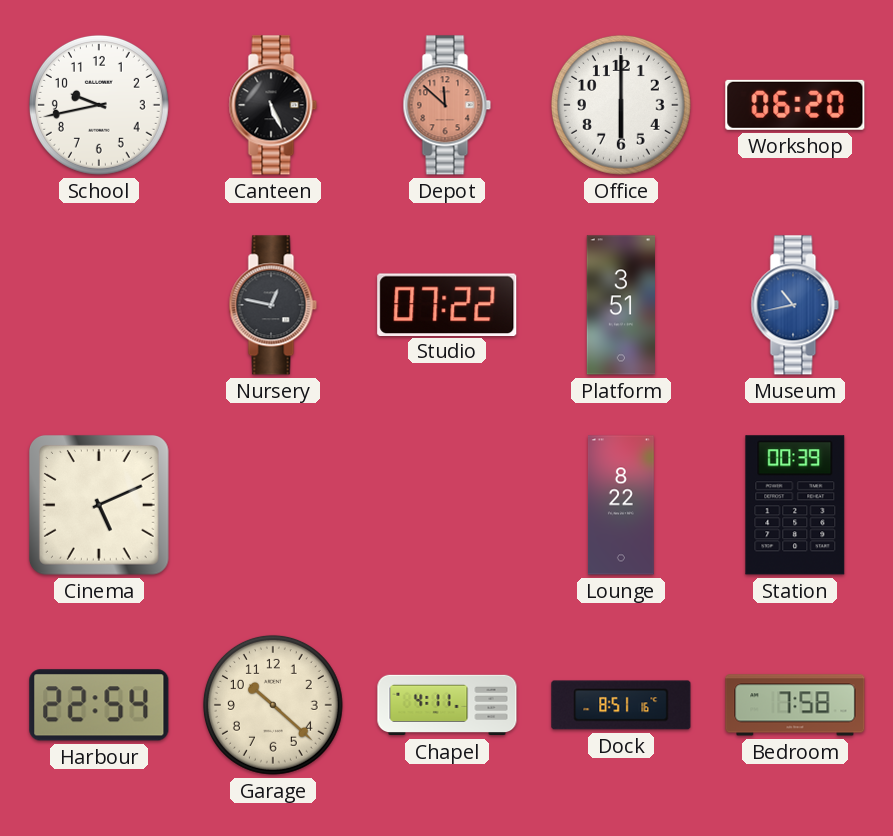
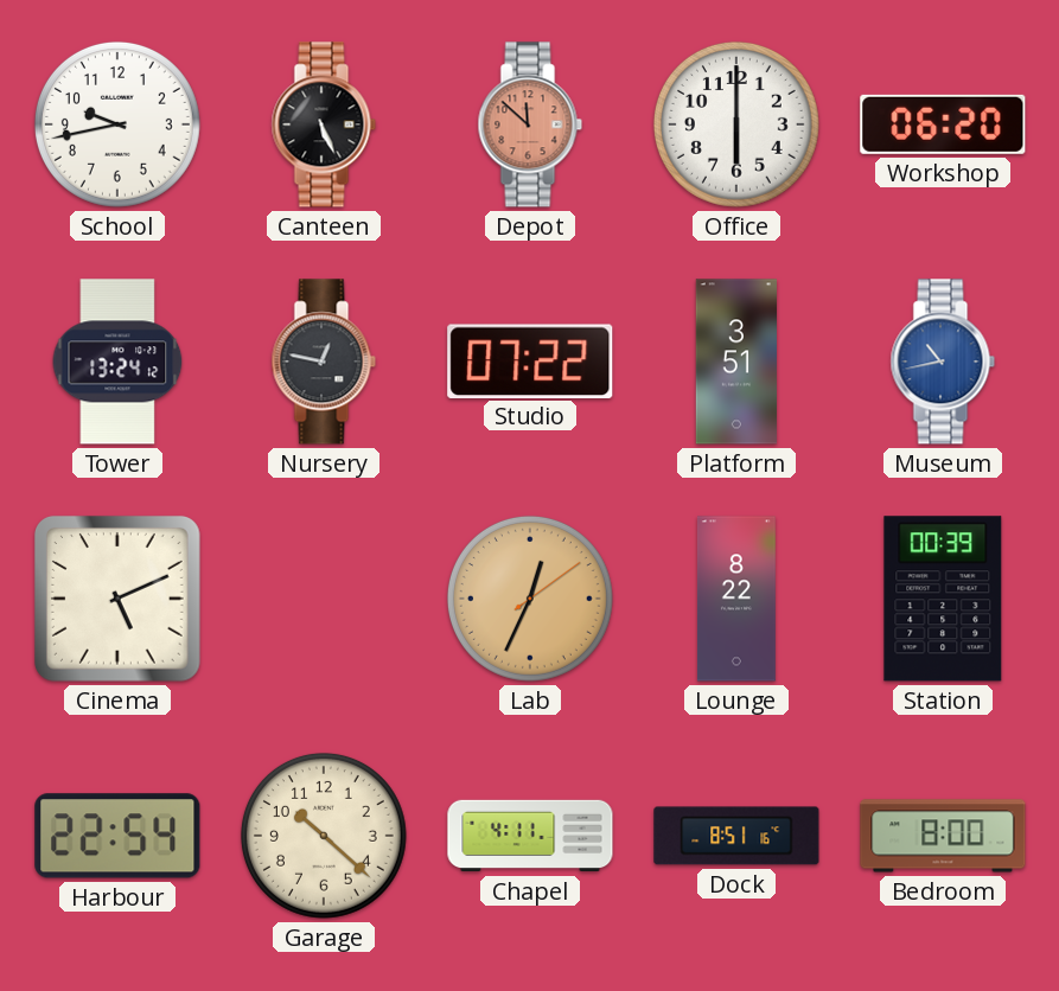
Tower: none -> 13:24 (117, 362)
Lab: none -> 12:34 (530, 599)
Bedroom: 7:58 -> 8:00 (943, 836)
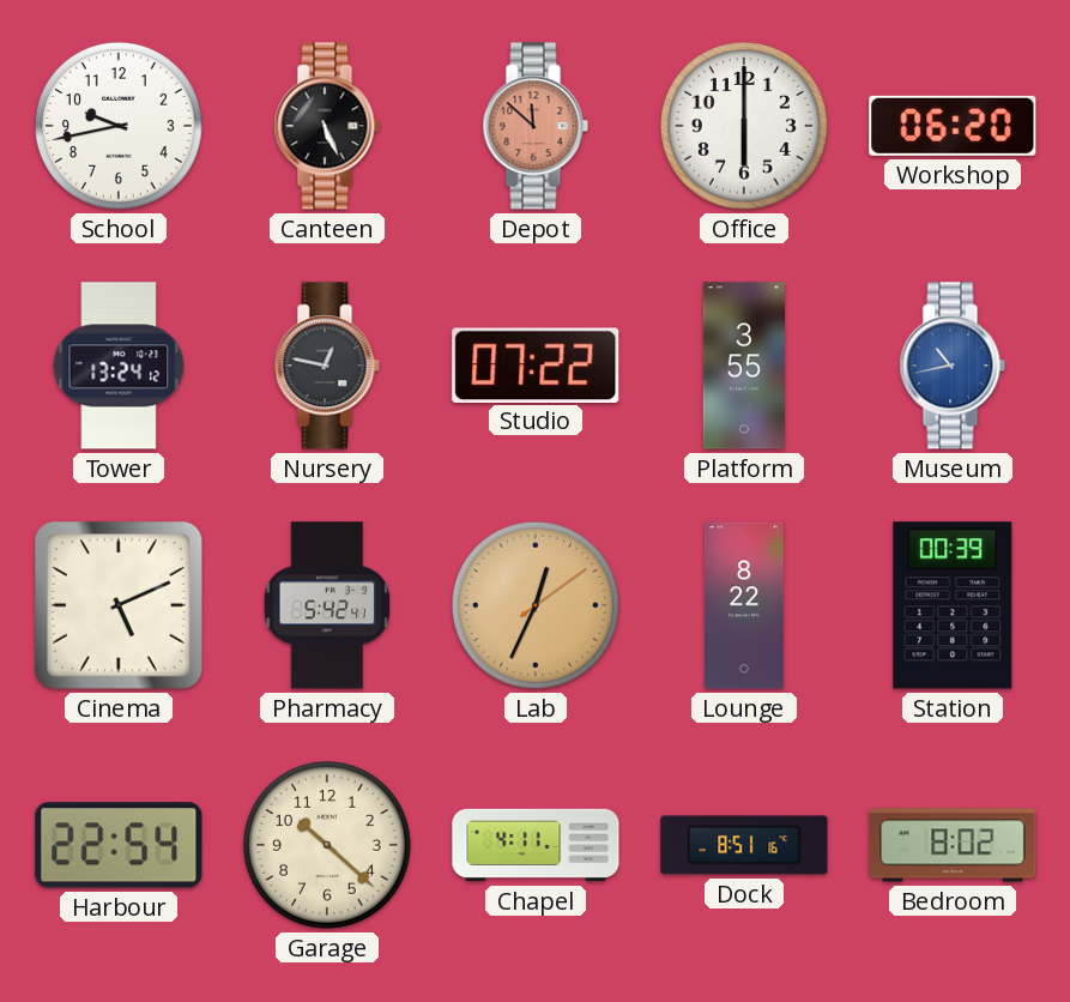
Platform: 3:51 -> 3:55 (743, 366)
Pharmacy: none -> 5:42 (327, 605)
Bedroom: 8:00 -> 8:02 (953, 845)
